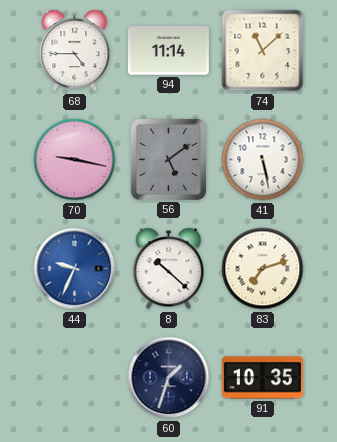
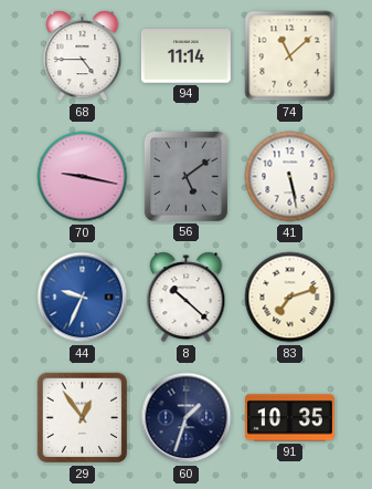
29: none -> 12:54 (83, 418)
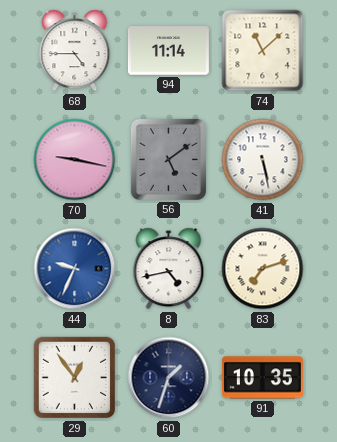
8: 10:22 -> 4:43 (169, 269)
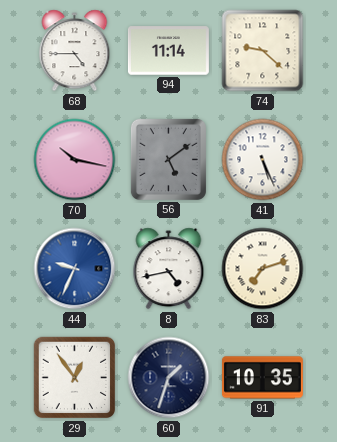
74: 11:08 -> 9:22 (263, 51)
70: 9:17 -> 10:17 (75, 160)
41: 5:28 -> 5:26 (263, 160)
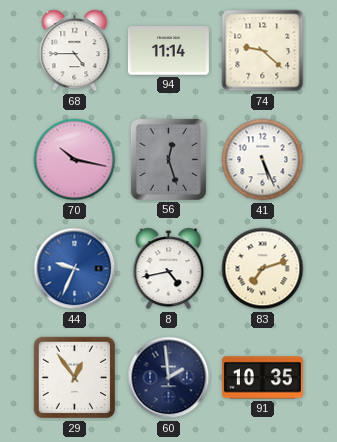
56: 5:09 -> 12:27 (168, 159)
60: 1:33 -> 1:59 (169, 378)
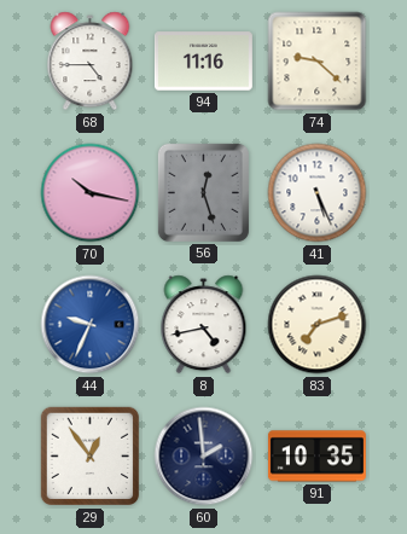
94: 11:14 -> 11:16 (203, 62)
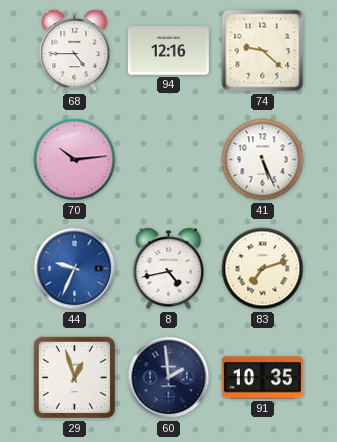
94: 11:16 -> 12:16 (168, 51)
70: 10:17 -> 10:14 (75, 160)
56: 12:27 -> none (203, 192)
29: 12:54 -> 12:57 (75, 378)
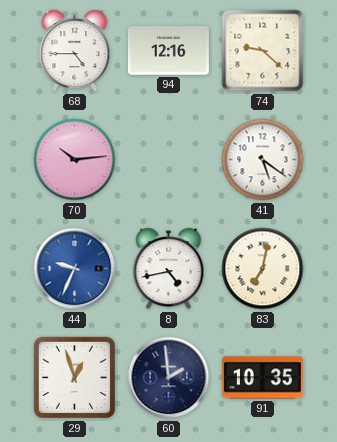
41: 5:26 -> 5:21 (263, 160)
83: 7:12 -> 7:02 (263, 269)
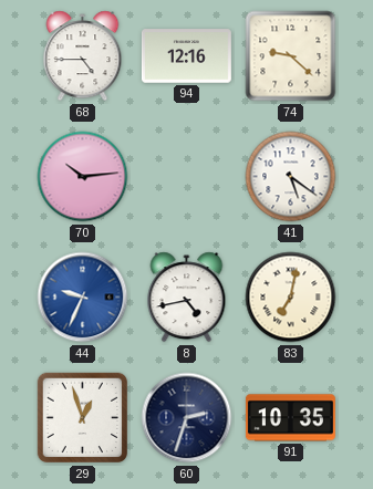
60: 1:59 -> 2:33 (187, 418)
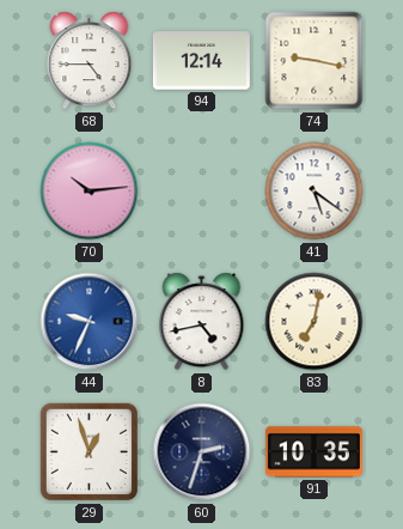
94: 12:16 -> 12:14 (201, 61)
74: 9:22 -> 9:17 (315, 61)
